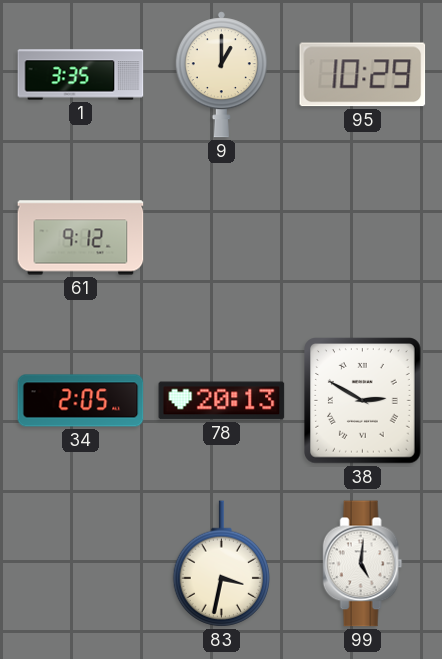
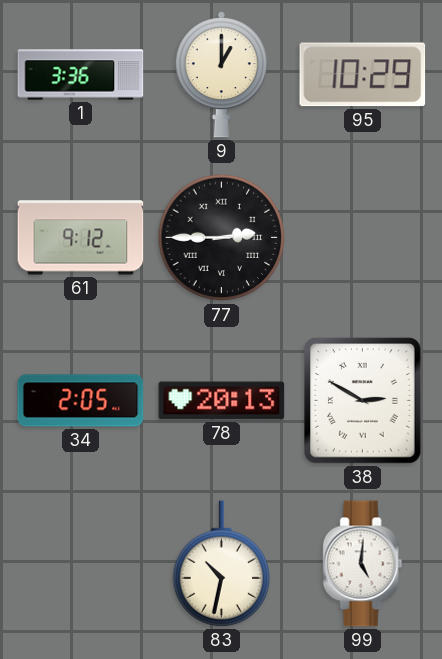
1: 3:35 -> 3:36 (81, 75)
77: none -> 2:45 (222, 238)
83: 3:32 -> 10:32 (221, 564)
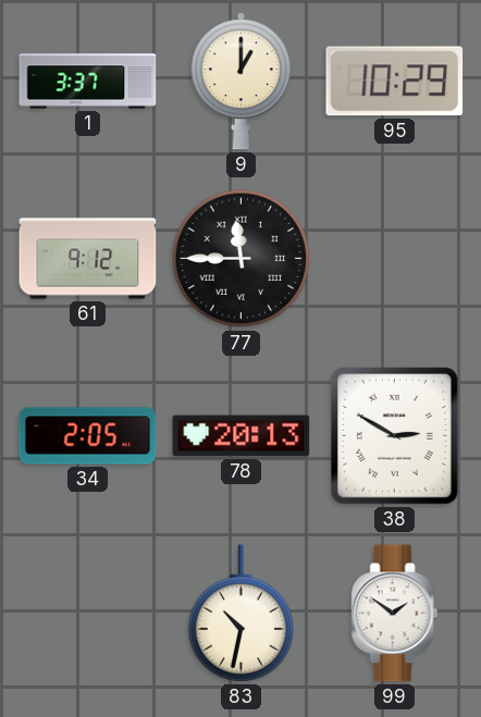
1: 3:36 -> 3:37 (88, 82)
77: 2:45 -> 11:45 (242, 259)
99: 5:01 -> 1:51 (395, 614)
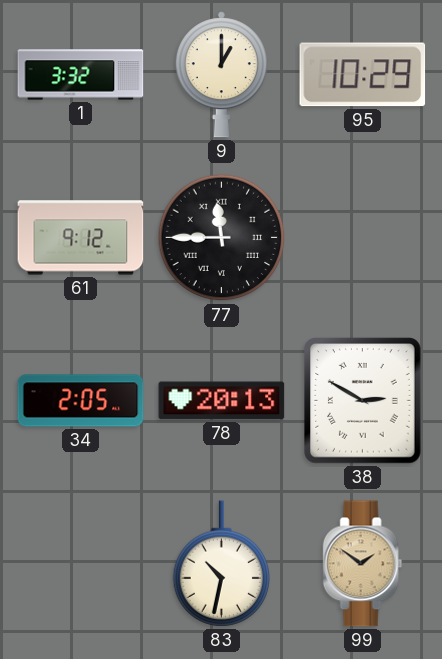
1: 3:37 -> 3:32 (81, 75)
99 dial: white -> champagne (363, 564)
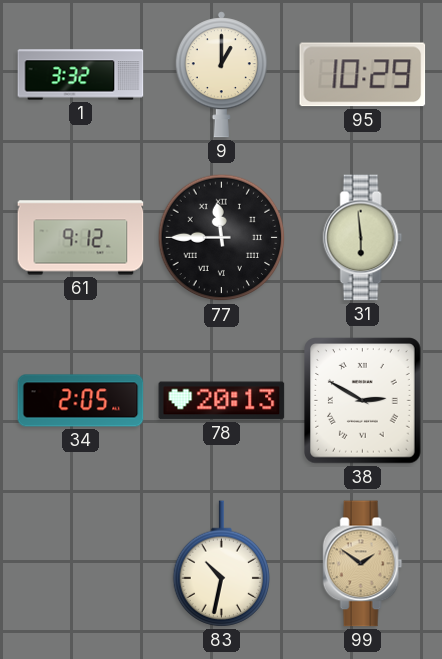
31: none -> 5:59 (363, 238)
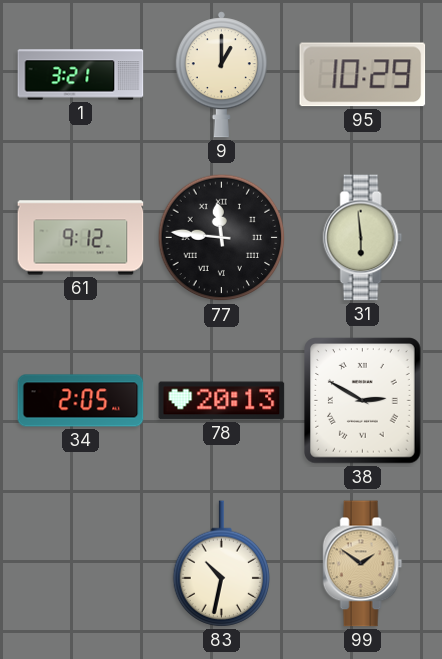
1: 3:32 -> 3:21 (81, 75)
77: 11:45 -> 11:46 (222, 238)
